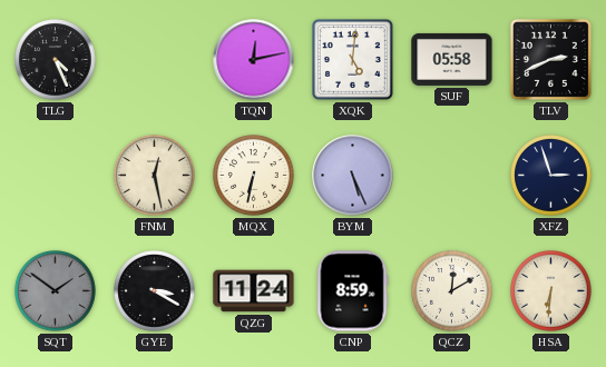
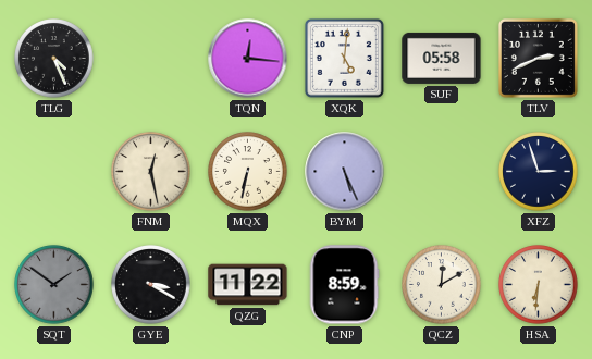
TQN: 12:13 -> 12:16 (248, 59)
QZG: 11:24 -> 11:22 (248, 285)
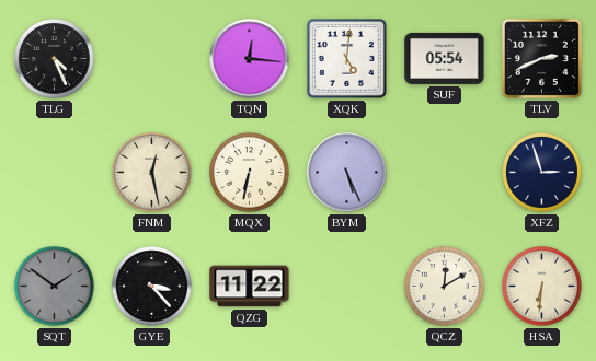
SUF: 05:58 -> 05:54 (445, 58)
GYE: 3:20 -> 3:23 (152, 287)
CNP: 8:59 -> none (344, 285)
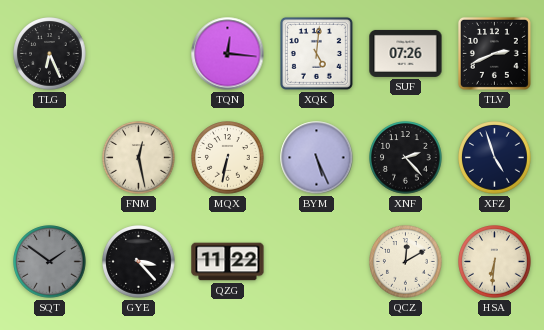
TLG: 4:26 -> 6:26 (50, 54)
SUF: 05:54 -> 07:26 (406, 53)
XNF: none -> 2:23 (406, 158)
XFZ: 2:57 -> 4:57 (495, 158)
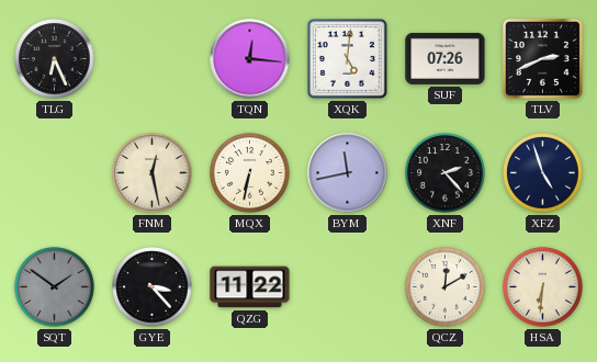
BYM: 5:26 -> 11:43 (348, 173)
